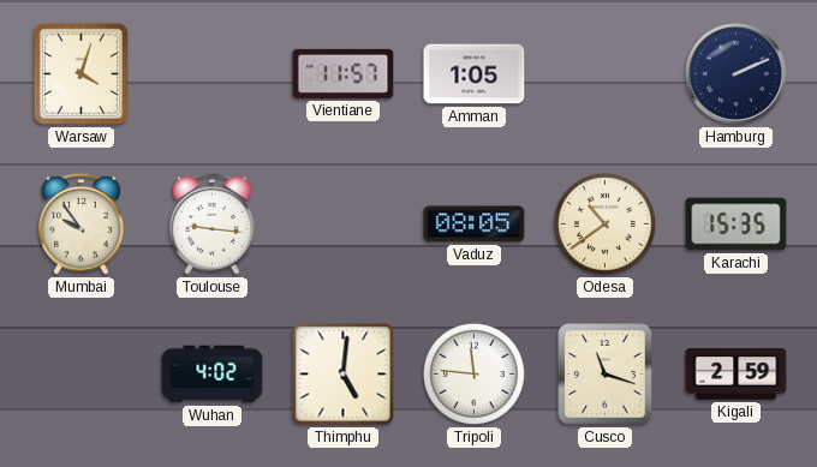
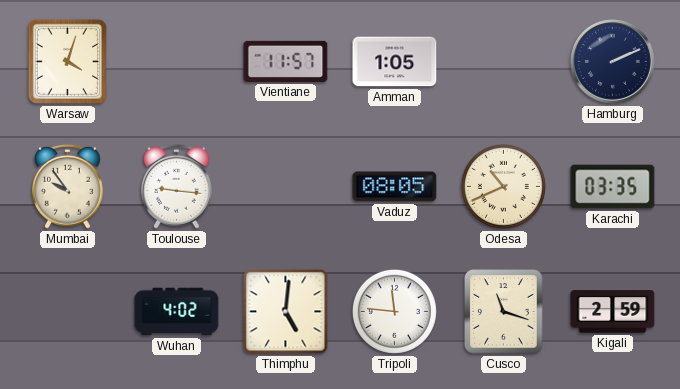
Odesa: 10:39 -> 10:41 (503, 186)
Karachi: 15:35 -> 03:35 (613, 187)
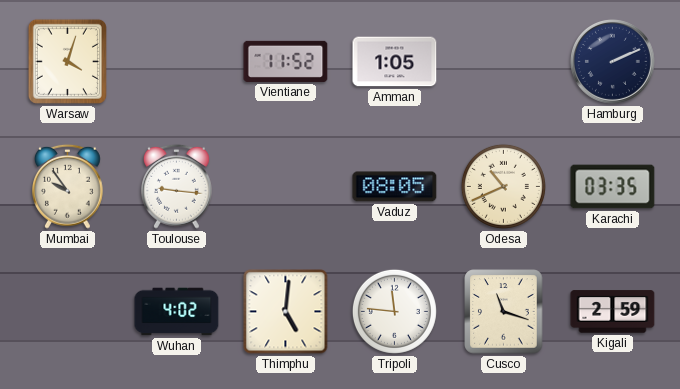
Vientiane: 11:57 -> 11:52 (286, 61)
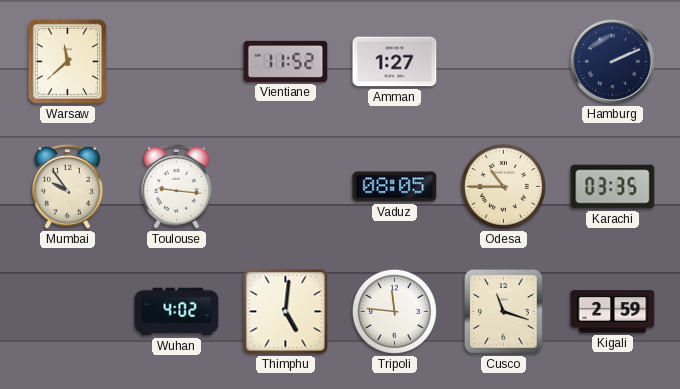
Warsaw: 4:03 -> 11:38 (67, 61)
Amman: 1:05 -> 1:27 (395, 62)
Odesa: 10:41 -> 10:45 (503, 186)
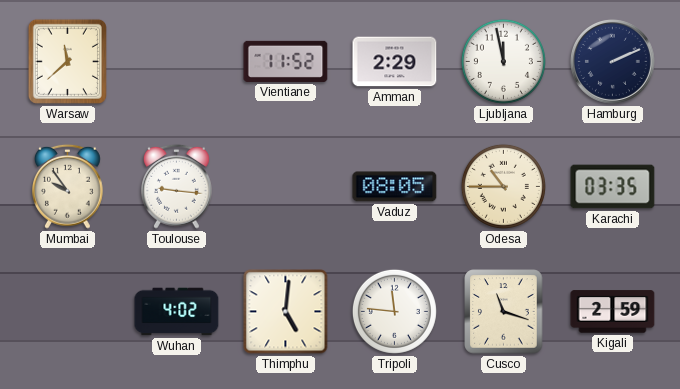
Amman: 1:27 -> 2:29 (395, 62)
Ljubljana: none -> 11:58 (503, 61)
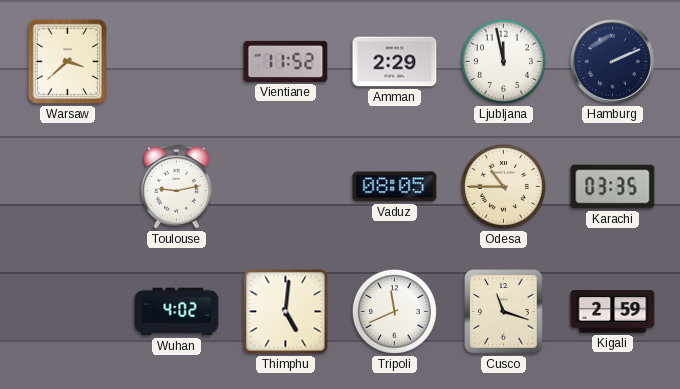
Warsaw: 11:38 -> 3:38 (67, 61)
Mumbai: 9:54 -> none (68, 186)
Toulouse: 9:16 -> 9:13 (177, 186)
Tripoli: 11:46 -> 11:41 (394, 311)
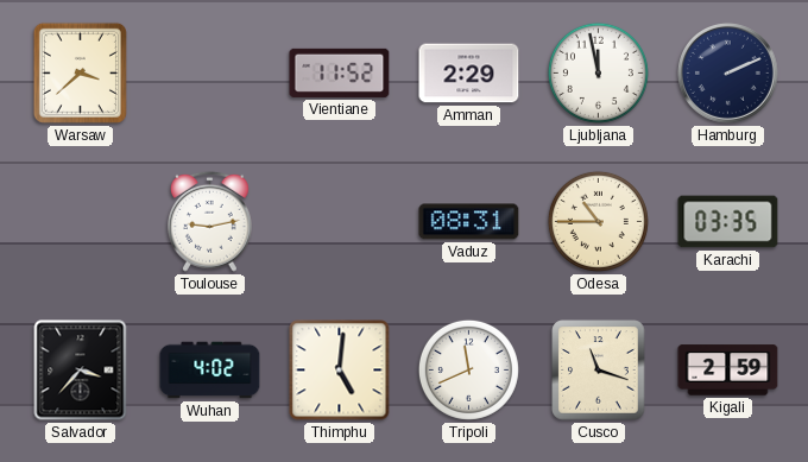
Vaduz: 08:05 -> 08:31 (469, 222)
Salvador: none -> 3:37 (81, 371)
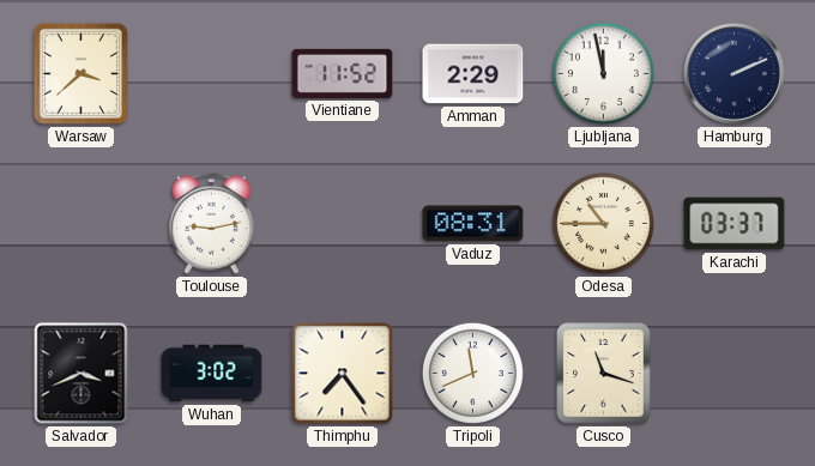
Karachi: 03:35 -> 03:37 (735, 224)
Salvador: 3:37 -> 3:41 (81, 374)
Wuhan: 4:02 -> 3:02 (212, 374)
Thimphu: 5:01 -> 7:24 (343, 374)
Kigali: 2:59 -> none (728, 371)
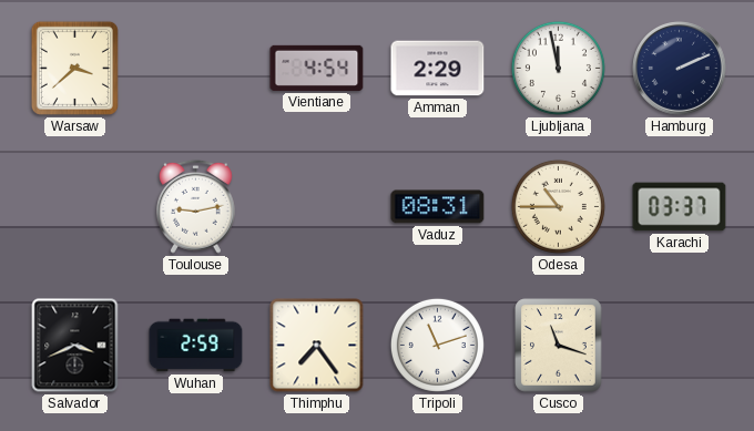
Vientiane: 11:52 -> 4:54 (317, 68)
Wuhan: 3:02 -> 2:59 (196, 346)
Tripoli: 11:41 -> 11:12 (437, 345)
